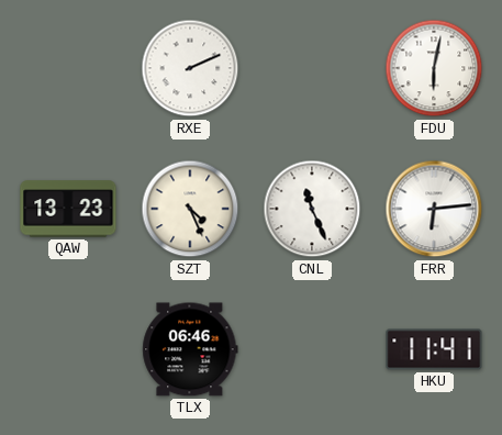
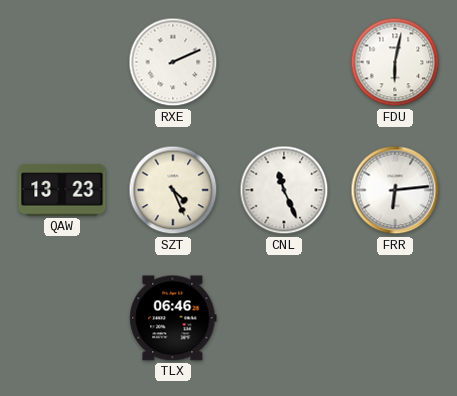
HKU: 11:41 -> none (434, 349)
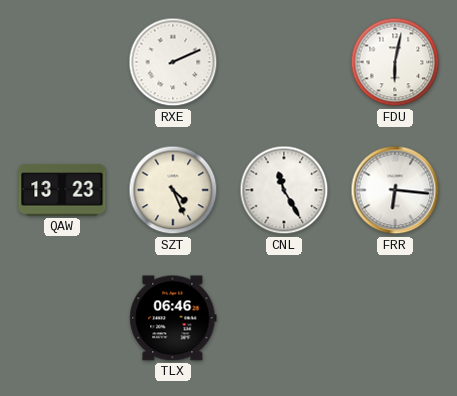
CNL: 11:26 -> 11:25 (284, 190)
FRR: 6:14 -> 6:16 (395, 190)
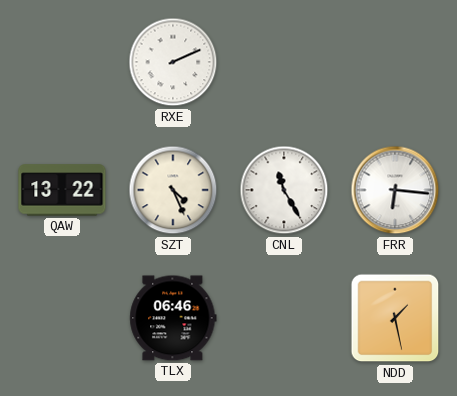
FDU: 6:02 -> none (395, 62)
QAW: 13:23 -> 13:22 (62, 190)
NDD: none -> 1:28 (395, 318)
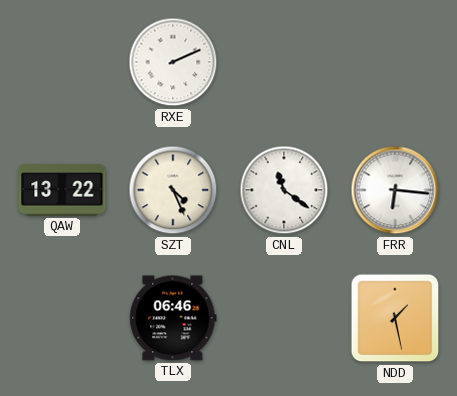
CNL: 11:25 -> 11:21 (284, 190)
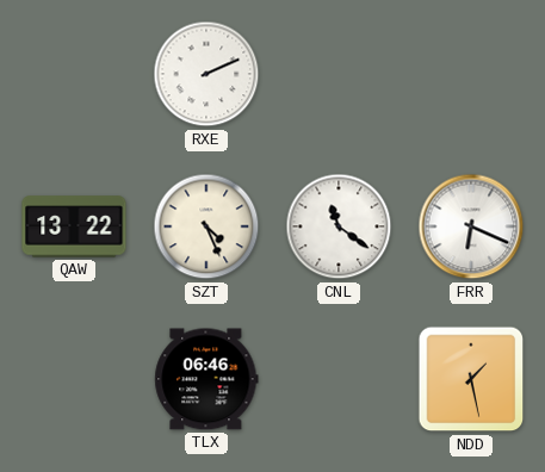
FRR: 6:16 -> 6:19 (471, 226)
